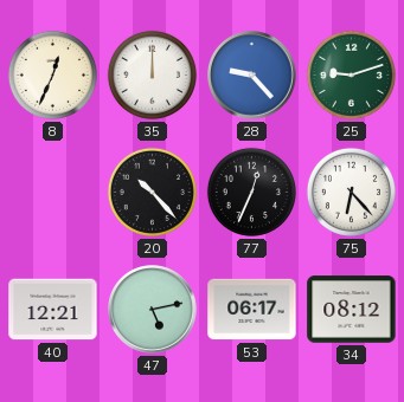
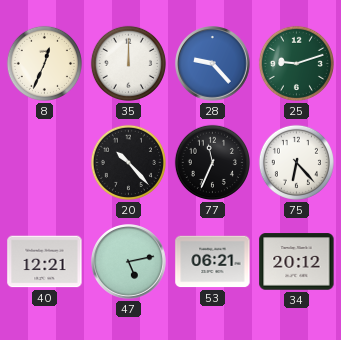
77: 12:34 -> 11:34 (212, 162)
53: 06:17 -> 06:21 (213, 262)
34: 08:12 -> 20:12 (297, 262)
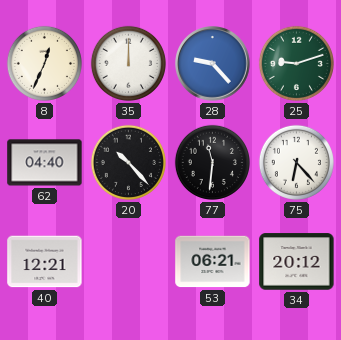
62: none -> 04:40 (45, 163)
77: 11:34 -> 11:31 (212, 162)
47: 5:13 -> none (129, 262)
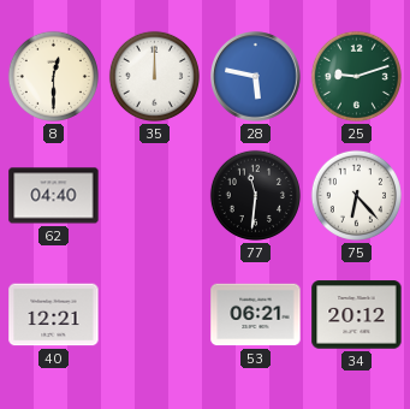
8: 12:34 -> 12:30 (53, 76)
28: 9:23 -> 5:47 (256, 77)
20: 10:23 -> none (128, 162)
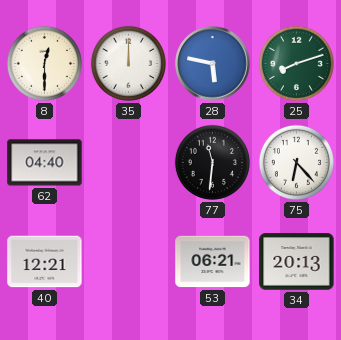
25: 9:12 -> 8:12 (296, 63)
34: 20:12 -> 20:13 (297, 262)
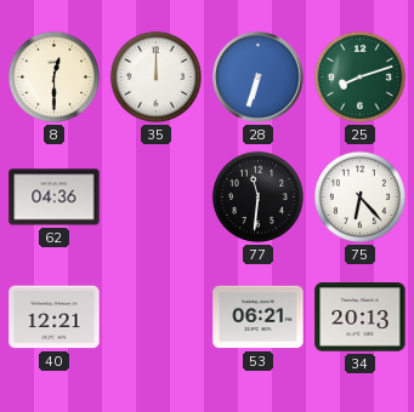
28: 5:47 -> 6:33 (259, 78)
62: 04:40 -> 04:36 (55, 198)
